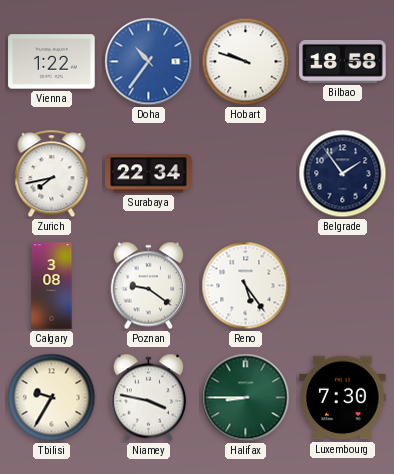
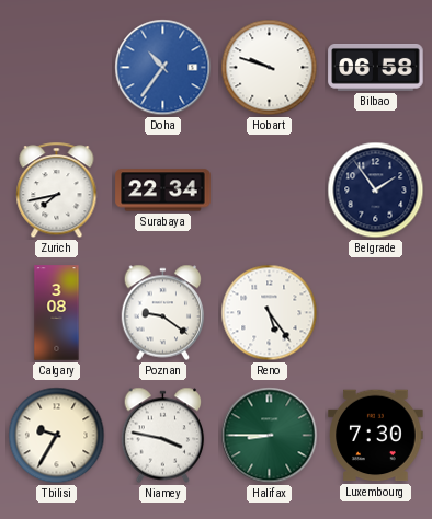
Vienna: 1:22 -> none (52, 62)
Bilbao: 18:58 -> 06:58 (376, 68)
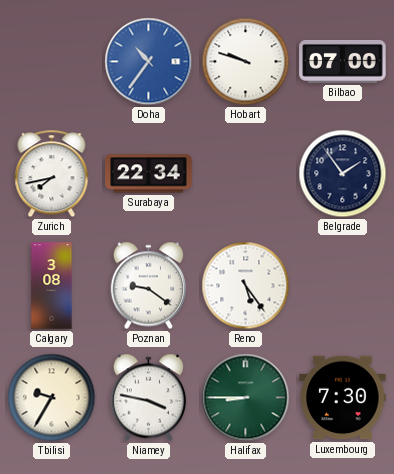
Bilbao: 06:58 -> 07:00 (343, 62)
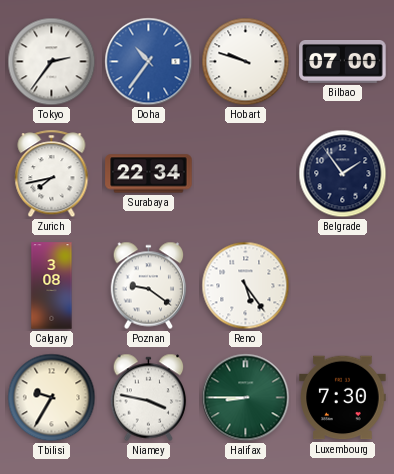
Tokyo: none -> 2:36 (52, 62)
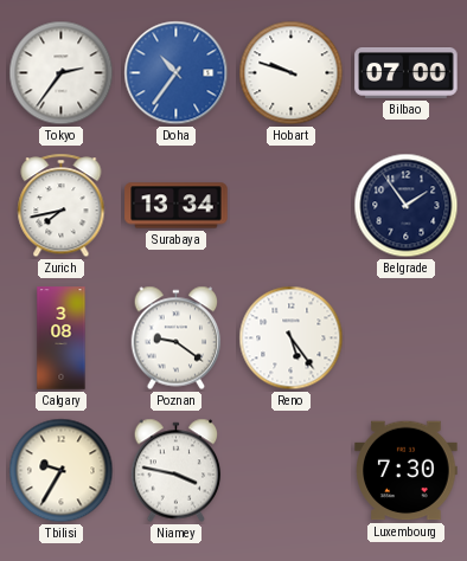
Surabaya: 22:34 -> 13:34 (177, 206)
Halifax: 8:45 -> none (246, 398)
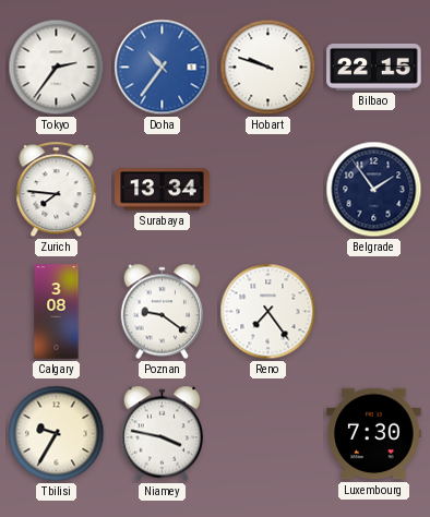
Bilbao: 07:00 -> 22:15 (374, 68)
Zurich: 7:43 -> 7:46 (57, 190)
Reno: 5:24 -> 7:24 (268, 312)
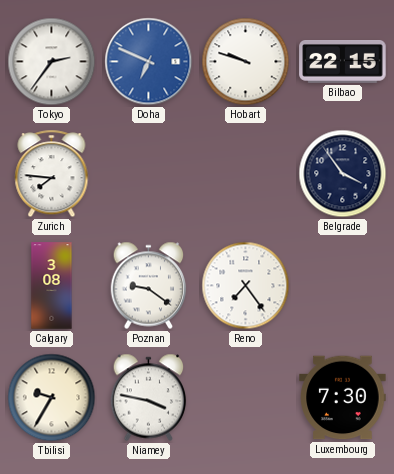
Doha: 10:36 -> 6:49 (149, 62)
Surabaya: 13:34 -> none (163, 190)
Belgrade: 1:54 -> 3:54 (343, 174)
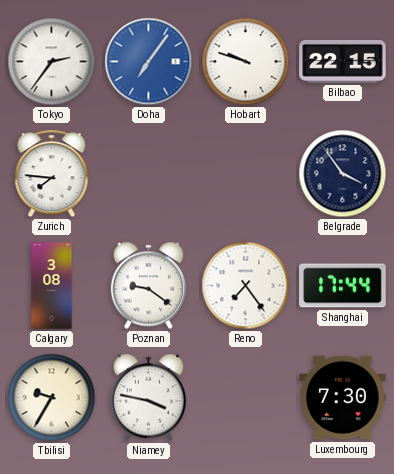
Doha: 6:49 -> 7:06 (149, 62)
Shanghai: none -> 17:44 (343, 286)
